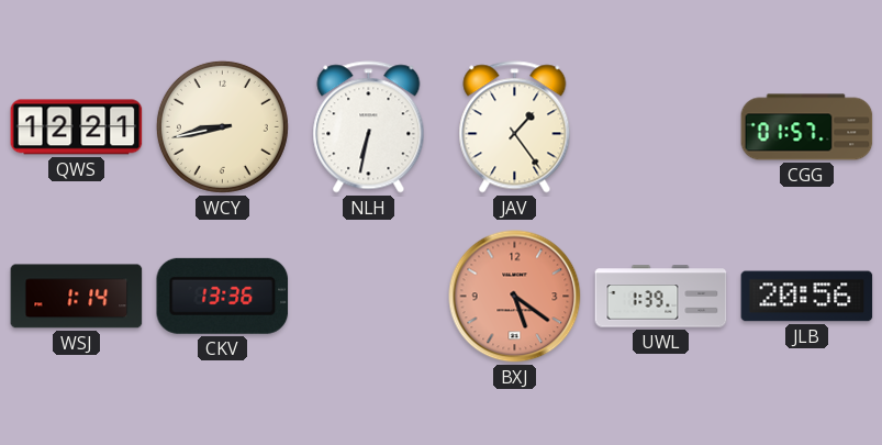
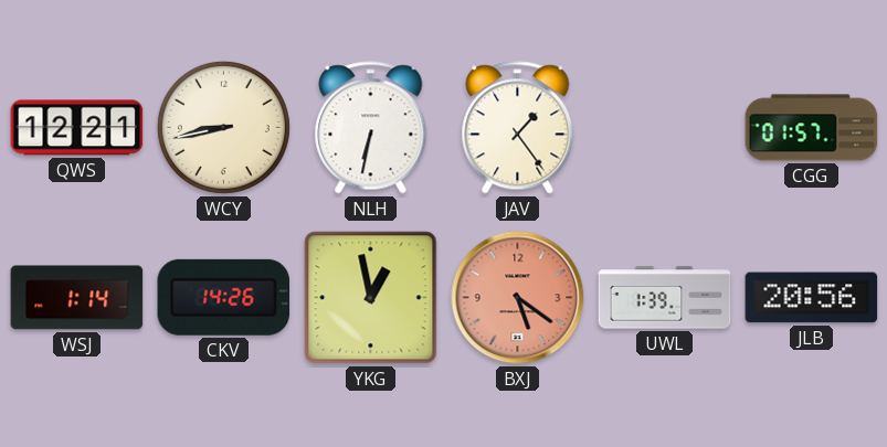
CKV: 13:36 -> 14:26 (224, 297)
YKG: none -> 12:58 (371, 298)
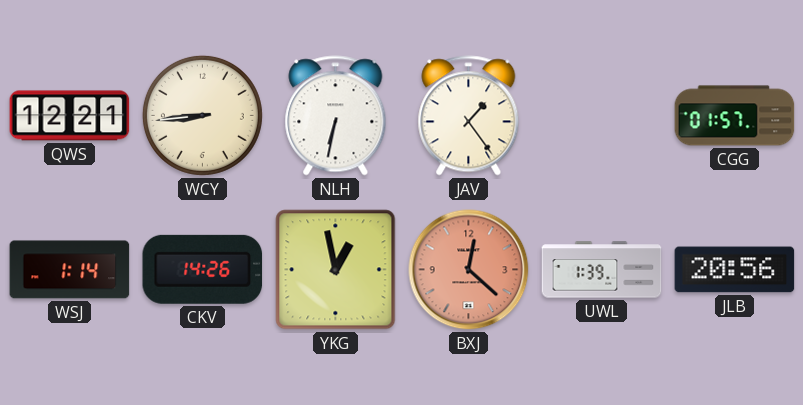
WCY: 8:43 -> 8:44 (202, 115)
BXJ: 5:21 -> 12:22 (469, 270)
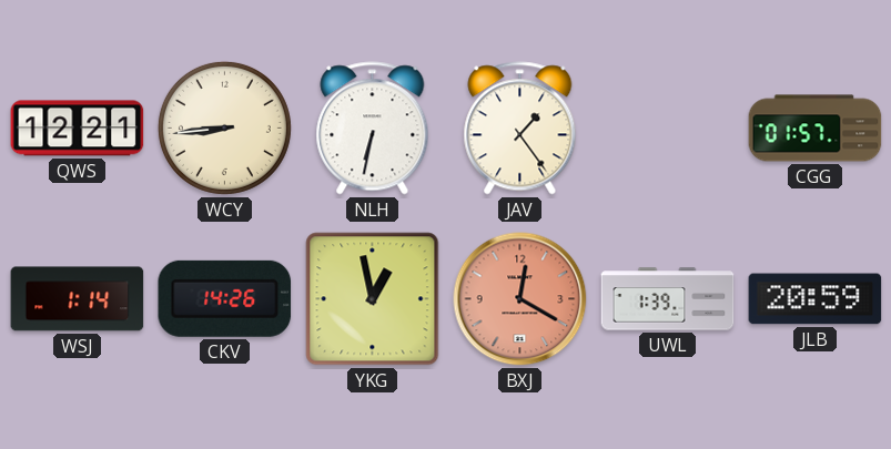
BXJ: 12:22 -> 12:20 (520, 299)
JLB: 20:56 -> 20:59 (816, 299)
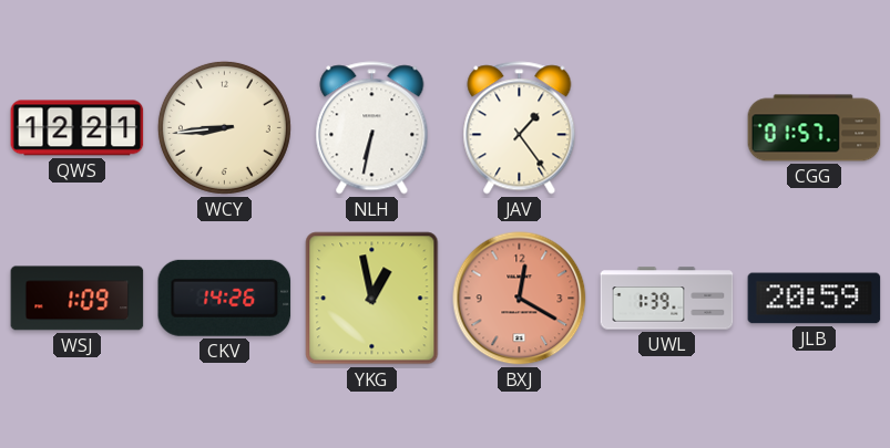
WSJ: 1:14 -> 1:09 (78, 299)
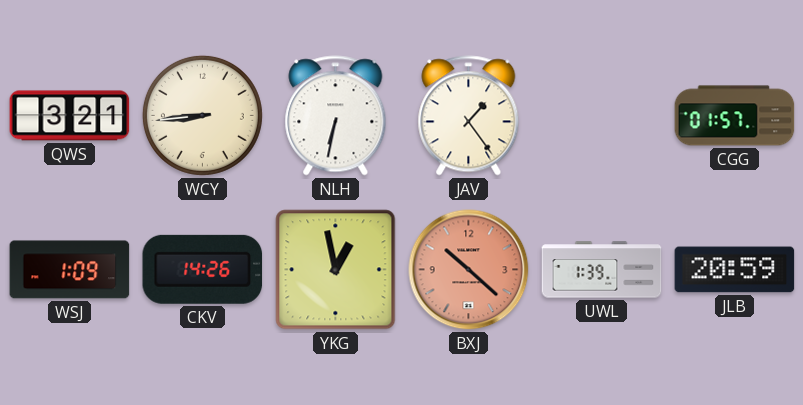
QWS: 12:21 -> 3:21 (70, 116)
BXJ: 12:20 -> 10:22 (469, 270)
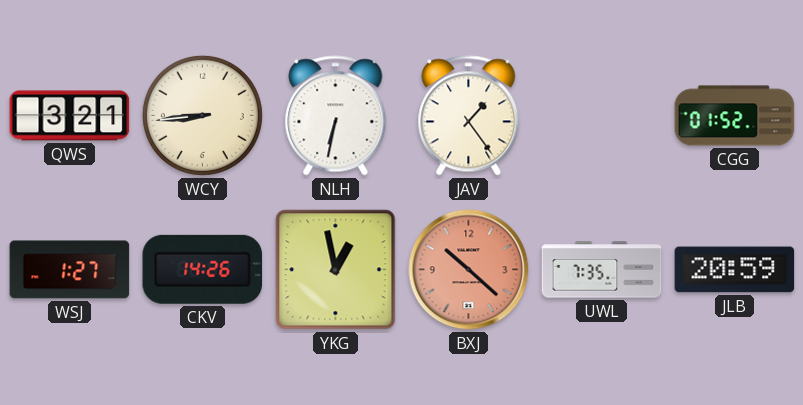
CGG: 01:57 -> 01:52 (735, 116)
WSJ: 1:09 -> 1:27 (70, 270)
UWL: 1:39 -> 7:35 (602, 270)
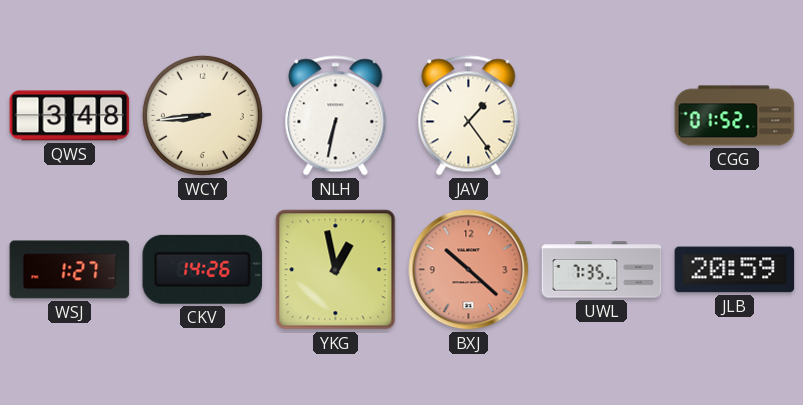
QWS: 3:21 -> 3:48 (70, 116)
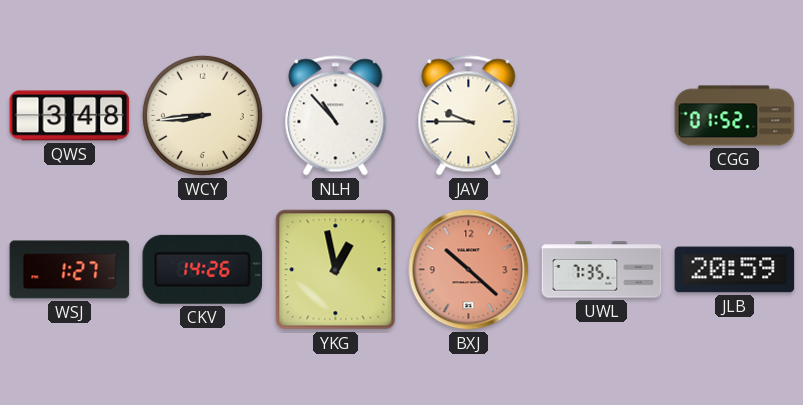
NLH: 6:32 -> 10:53 (336, 116)
JAV: 1:24 -> 9:45 (469, 116)
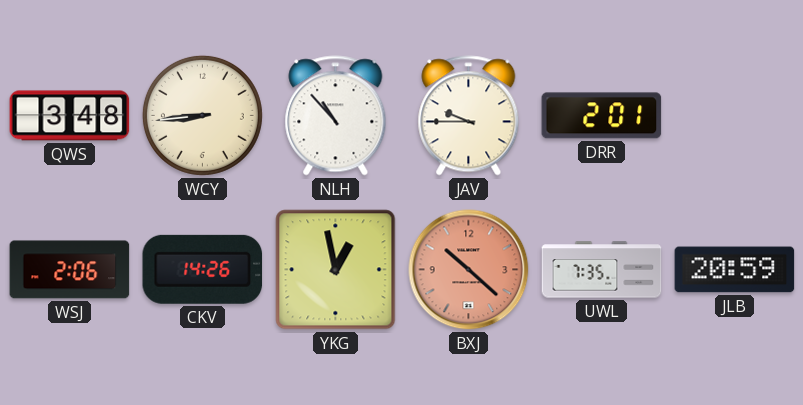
DRR: none -> 2:01 (602, 116)
CGG: 01:52 -> none (735, 116)
WSJ: 1:27 -> 2:06 (70, 270)
